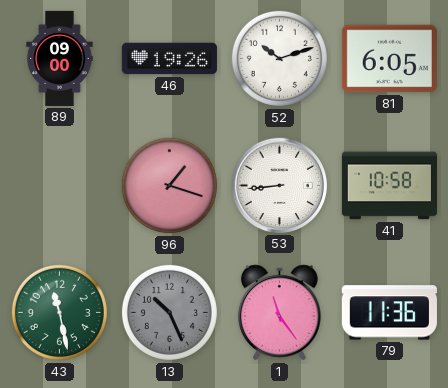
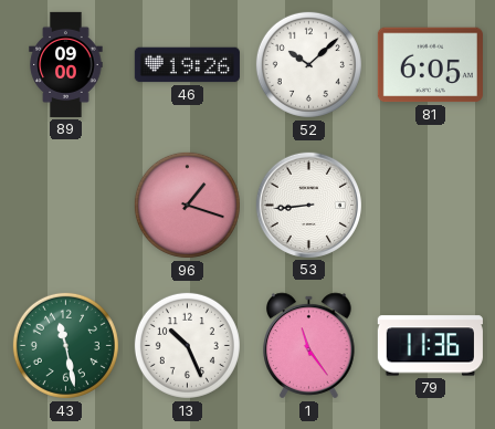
52: 10:12 -> 10:08 (308, 64)
41: 10:58 -> none (389, 186)
13 dial: grey -> white (187, 345)
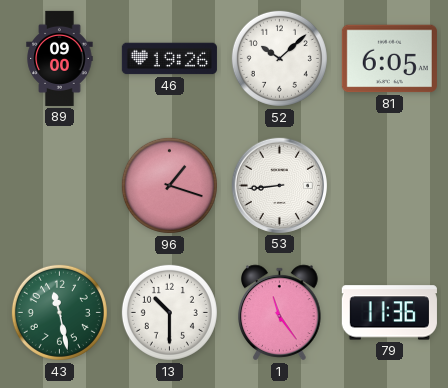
13: 10:26 -> 10:30 (169, 312)
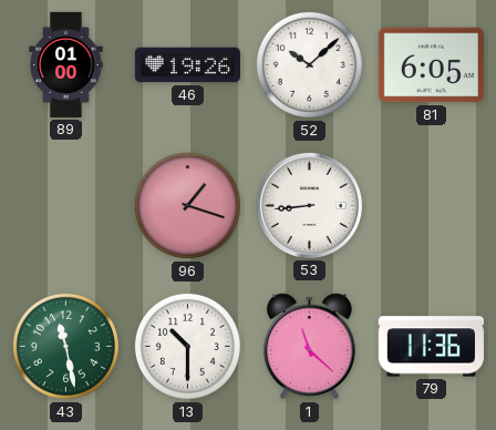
89: 09:00 -> 01:00 (66, 64)
1: 11:24 -> 11:22 (310, 347)
